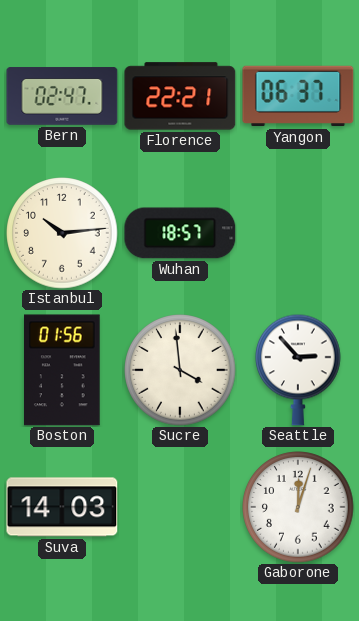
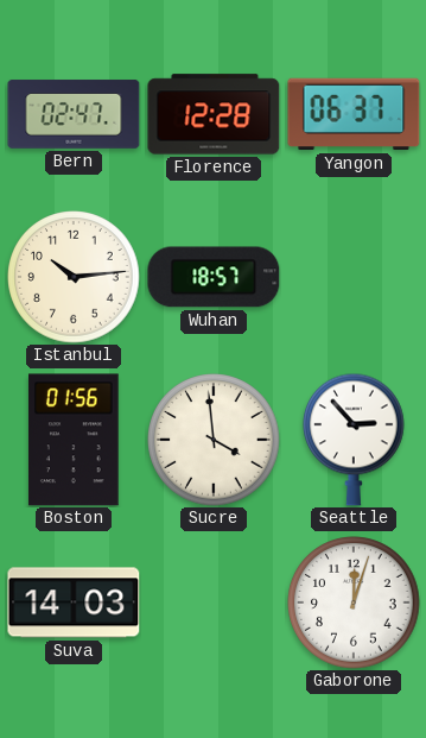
Florence: 22:21 -> 12:28 (214, 114)
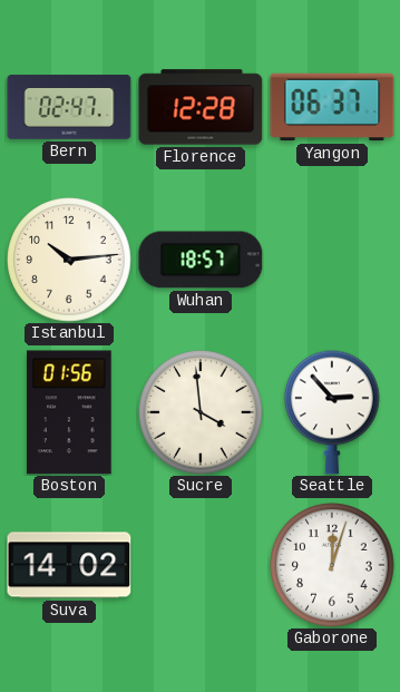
Suva: 14:03 -> 14:02 (69, 565)
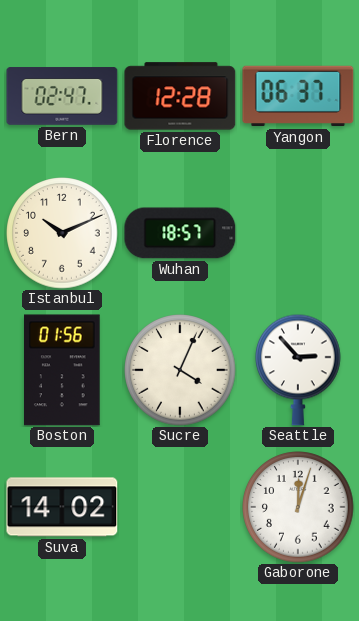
Istanbul: 10:14 -> 10:11 (62, 233)
Sucre: 3:59 -> 4:04 (180, 370)
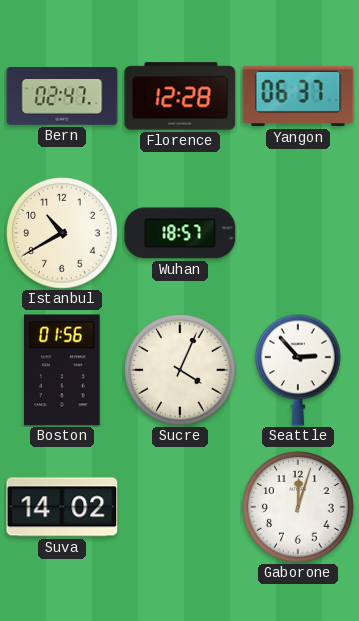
Istanbul: 10:11 -> 10:40 (62, 233)
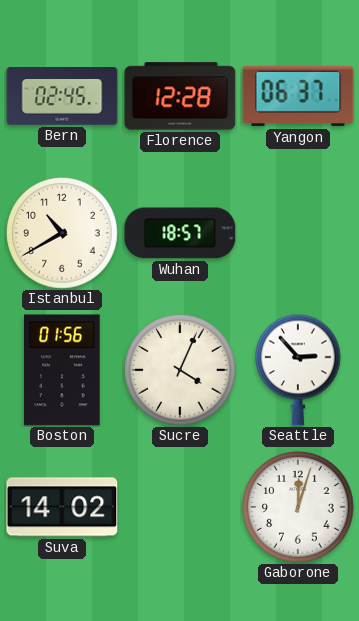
Bern: 02:47 -> 02:45 (62, 96)
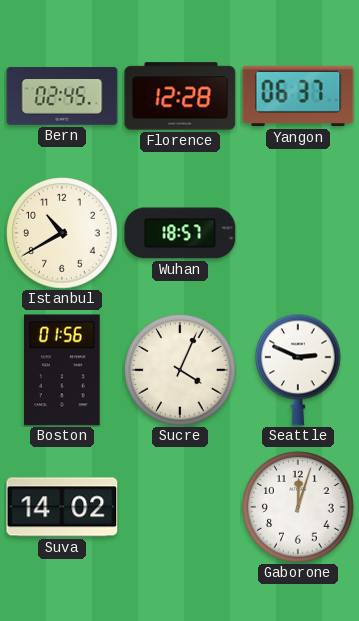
Seattle: 2:53 -> 2:49 (299, 370)
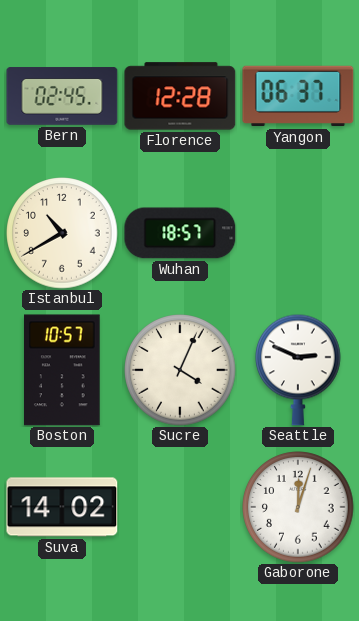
Boston: 01:56 -> 10:57 (63, 370)
